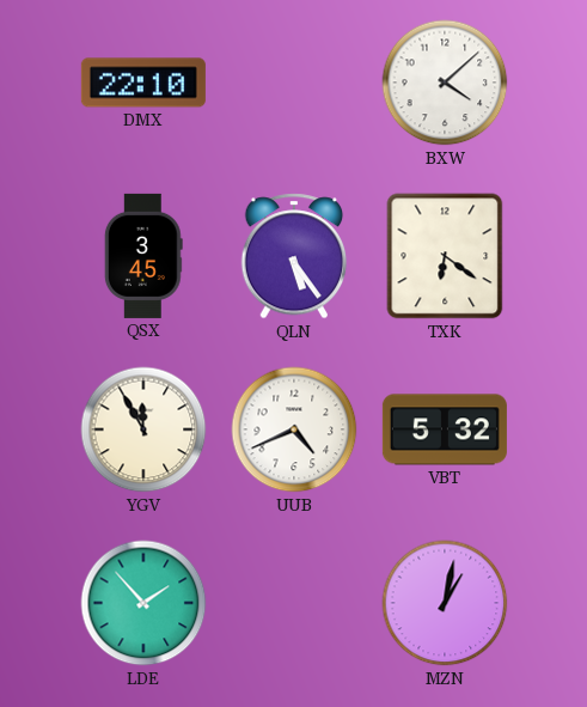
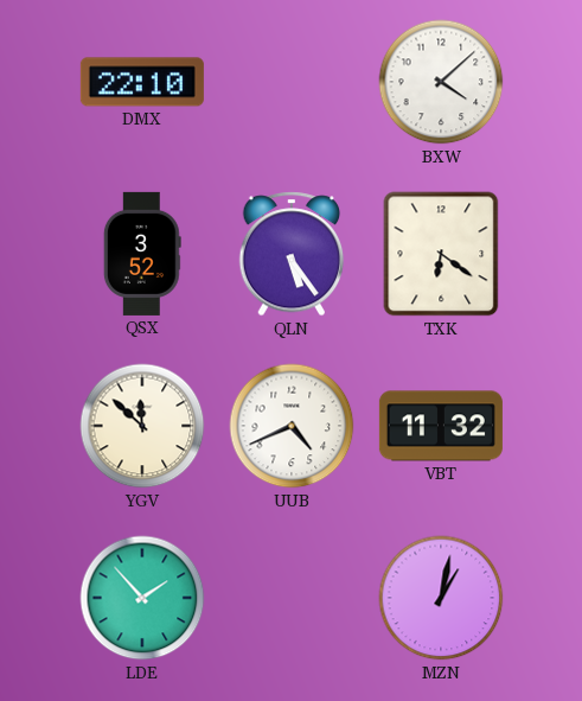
QSX: 3:45 -> 3:52 (142, 254)
YGV: 11:55 -> 11:52 (142, 426)
VBT: 5:32 -> 11:32 (441, 426)
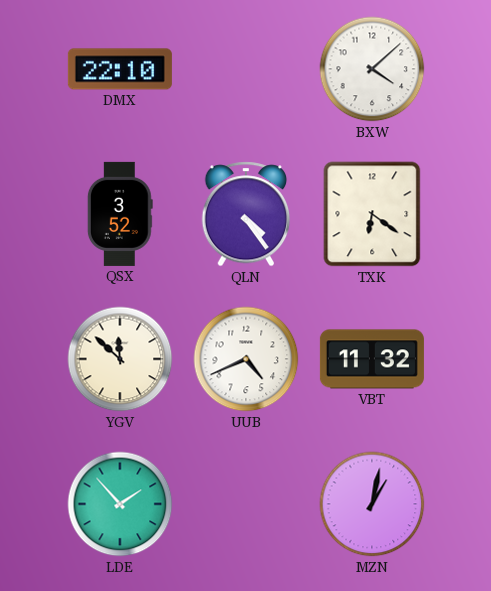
QLN: 5:24 -> 4:24 (246, 214)
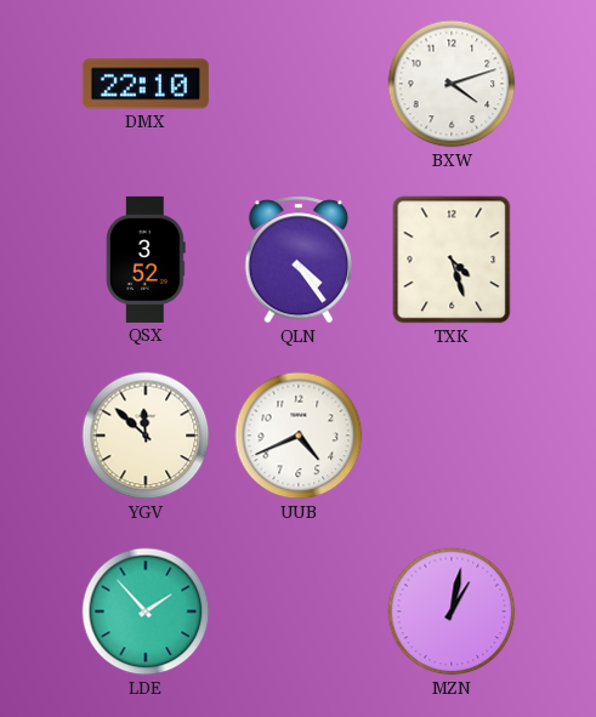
BXW: 4:08 -> 4:12 (452, 84)
TXK: 6:21 -> 4:27 (452, 260)
VBT: 11:32 -> none (372, 359)
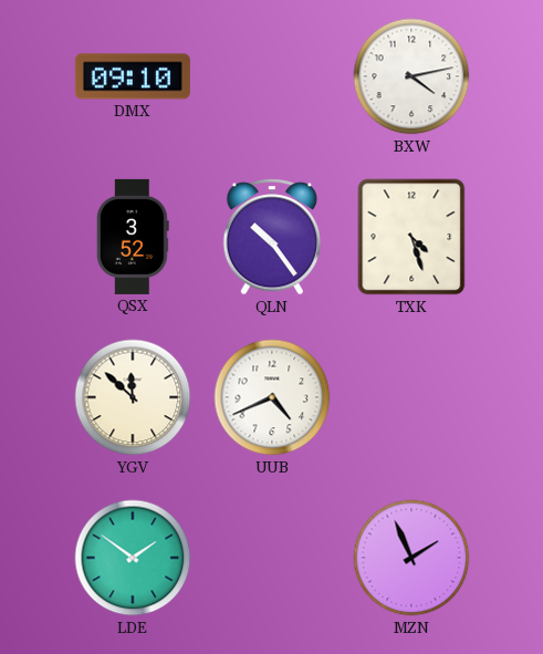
DMX: 22:10 -> 09:10 (133, 76)
BXW: 4:12 -> 4:13 (411, 76)
QLN: 4:24 -> 10:24 (272, 237)
LDE: 1:53 -> 1:51 (133, 558)
MZN: 1:02 -> 1:56 (411, 558)
